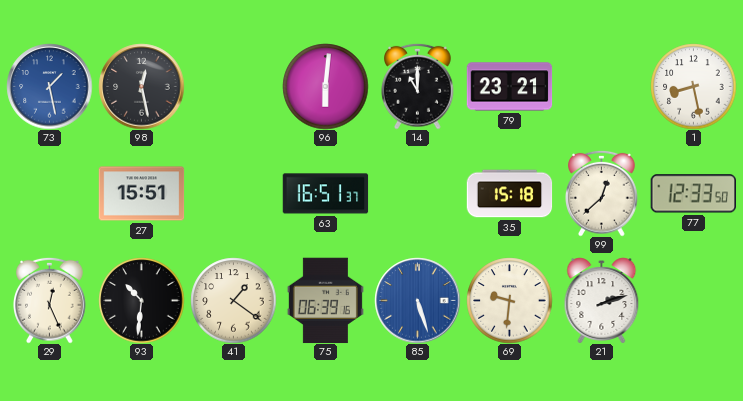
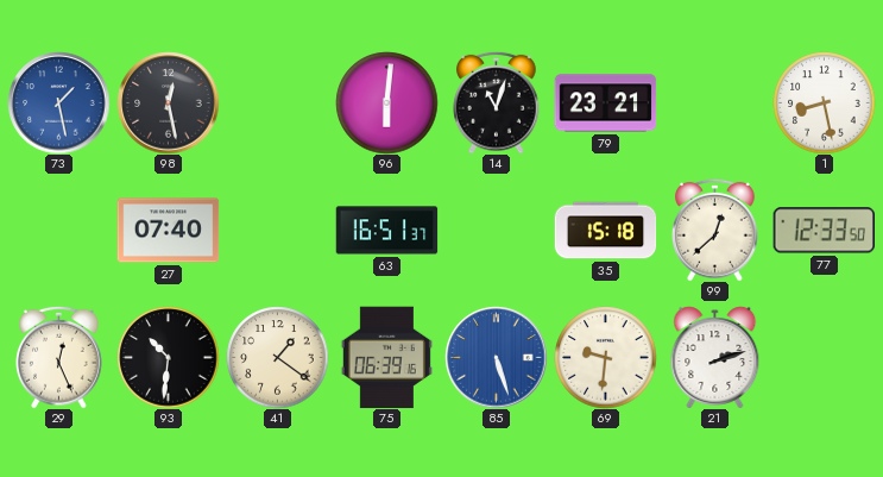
14: 11:00 -> 11:03 (497, 102)
27: 15:51 -> 07:40 (168, 231)
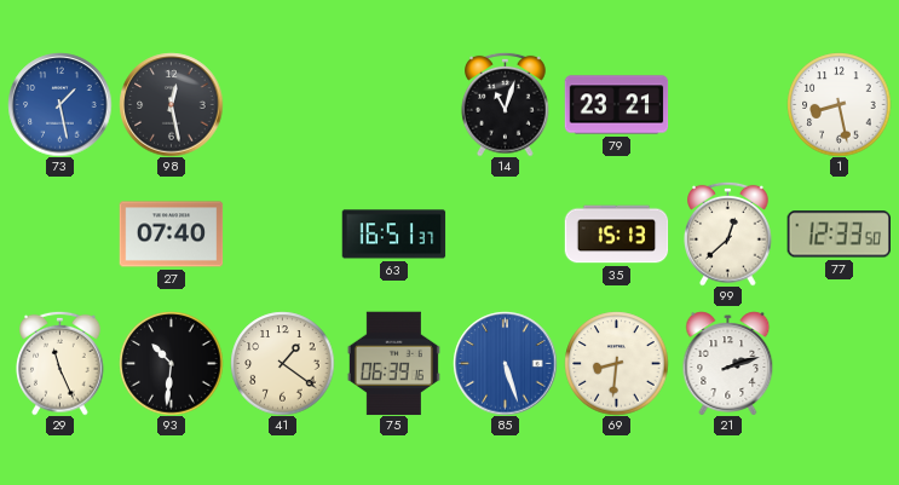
96: 6:01 -> none (386, 102)
35: 15:18 -> 15:13 (616, 235)
29: 12:26 -> 11:26 (60, 363)
69: 9:31 -> 8:31 (616, 363)
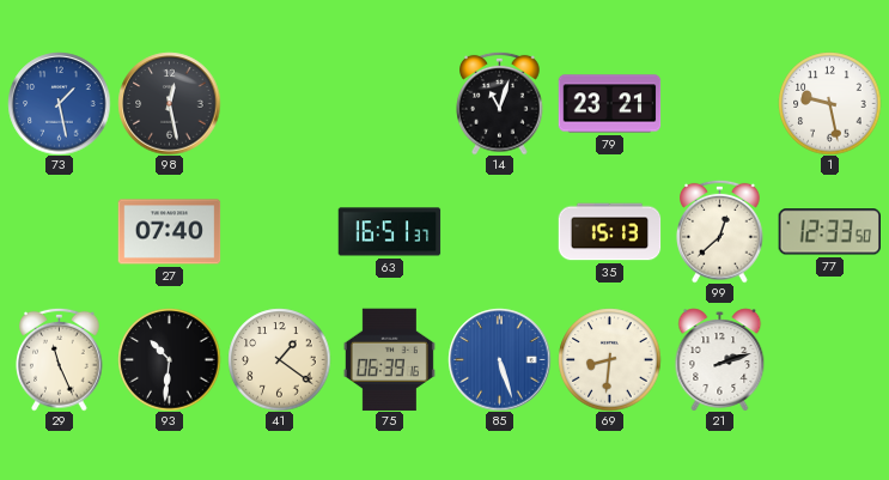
1: 8:28 -> 9:28 (829, 103)
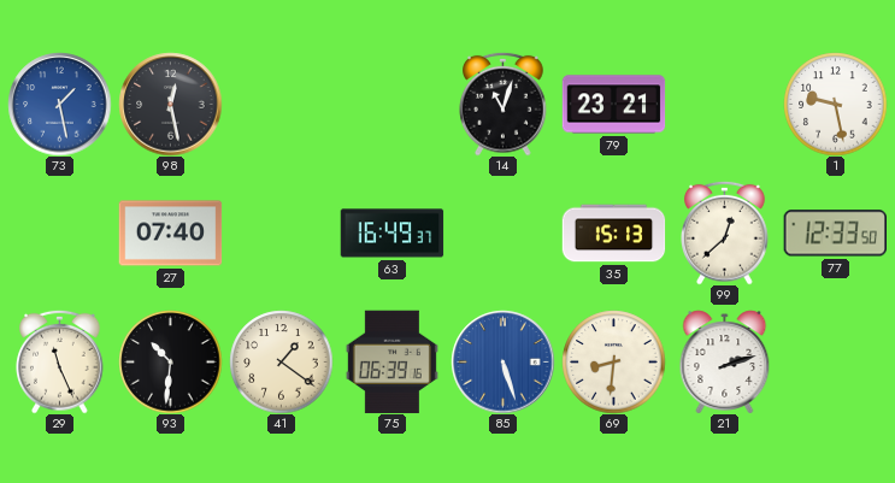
63: 16:51 -> 16:49 (391, 234)
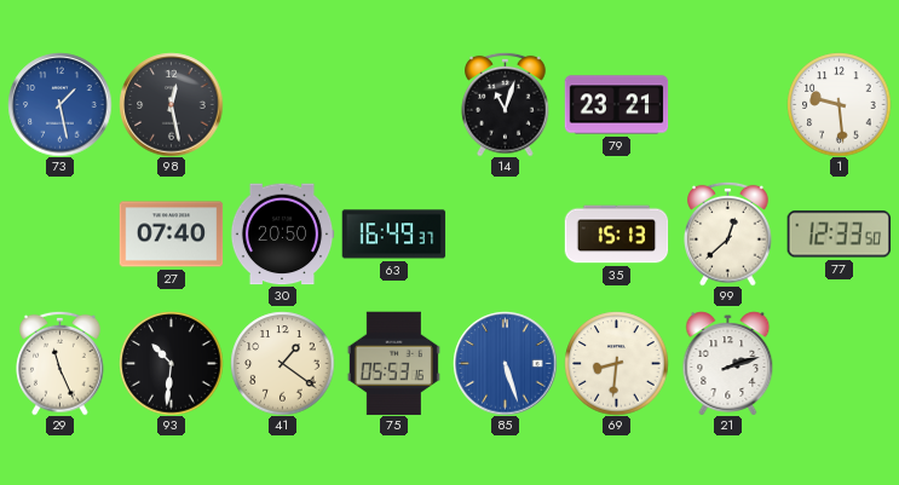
1: 9:28 -> 9:29 (839, 104)
30: none -> 20:50 (282, 235)
75: 06:39 -> 05:53 (393, 363)
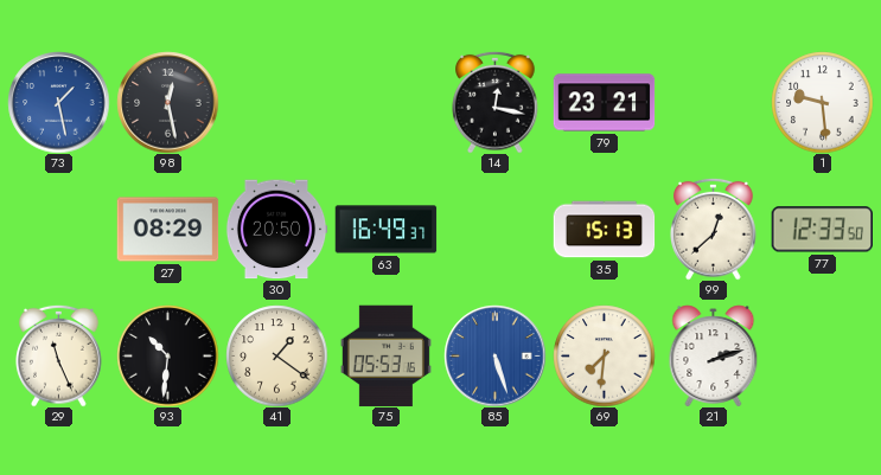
14: 11:03 -> 12:17 (496, 102)
27: 07:40 -> 08:29 (167, 230)
69: 8:31 -> 7:31 (604, 355)
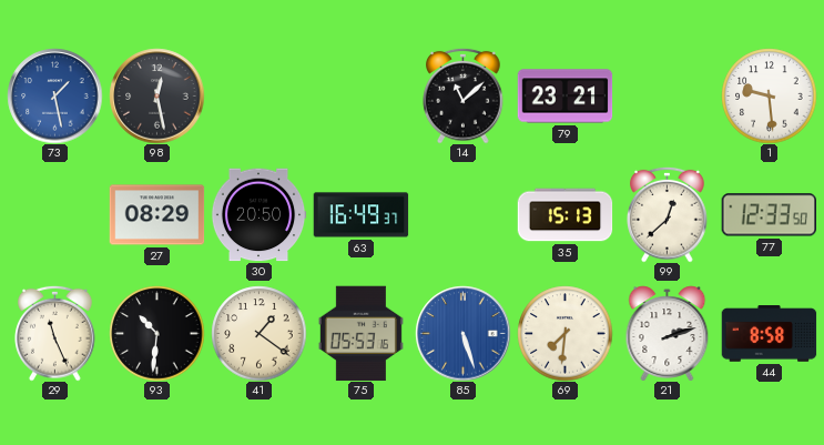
14: 12:17 -> 11:08 (464, 95)
44: none -> 8:58 (769, 334)
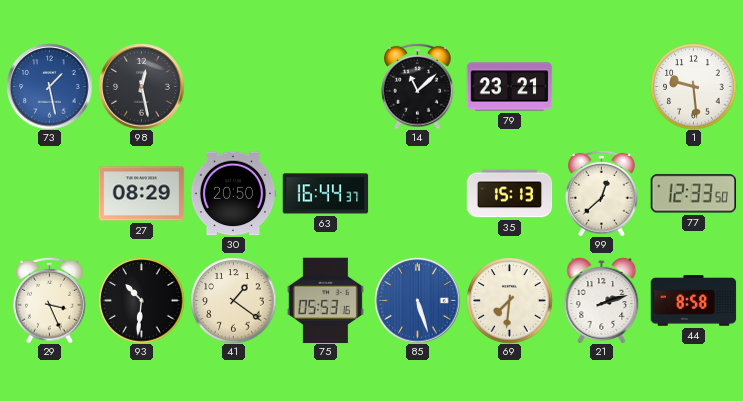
63: 16:49 -> 16:44 (325, 194)
29: 11:26 -> 3:26 (50, 300)
